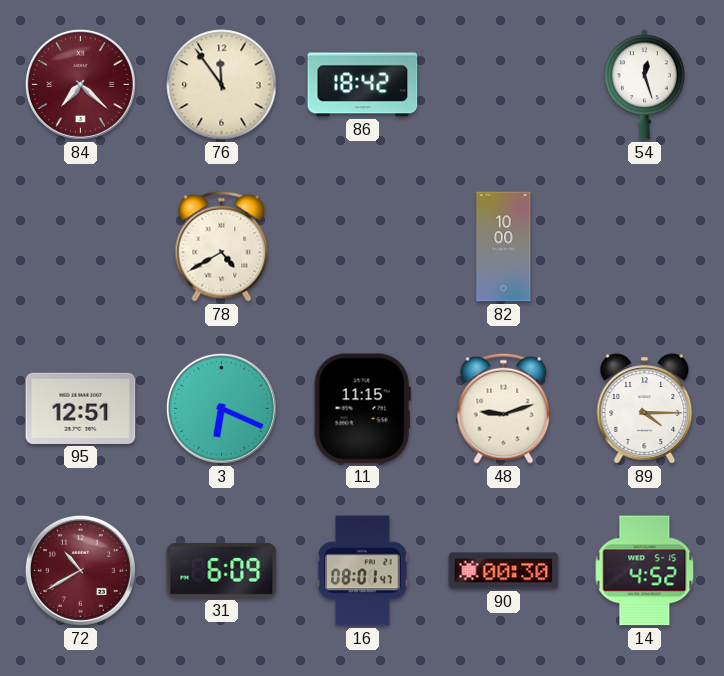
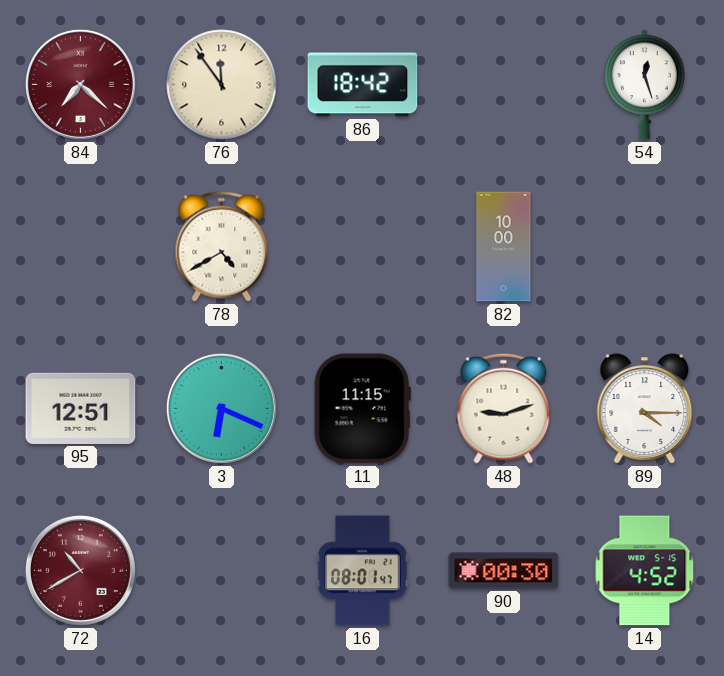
31: 6:09 -> none (222, 570)
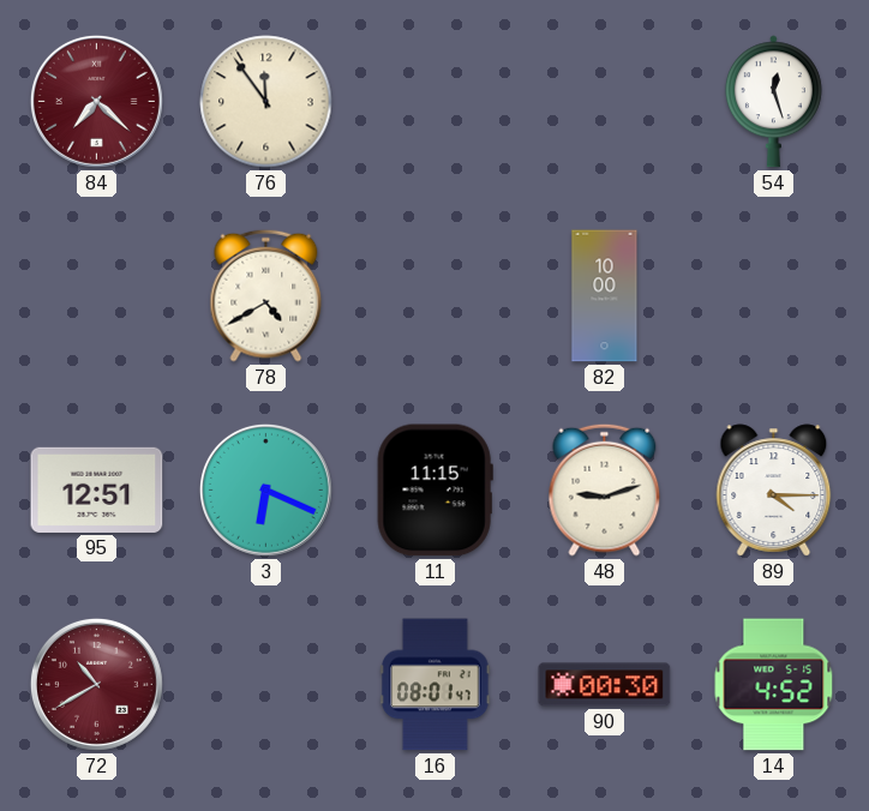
86: 18:42 -> none (363, 85)
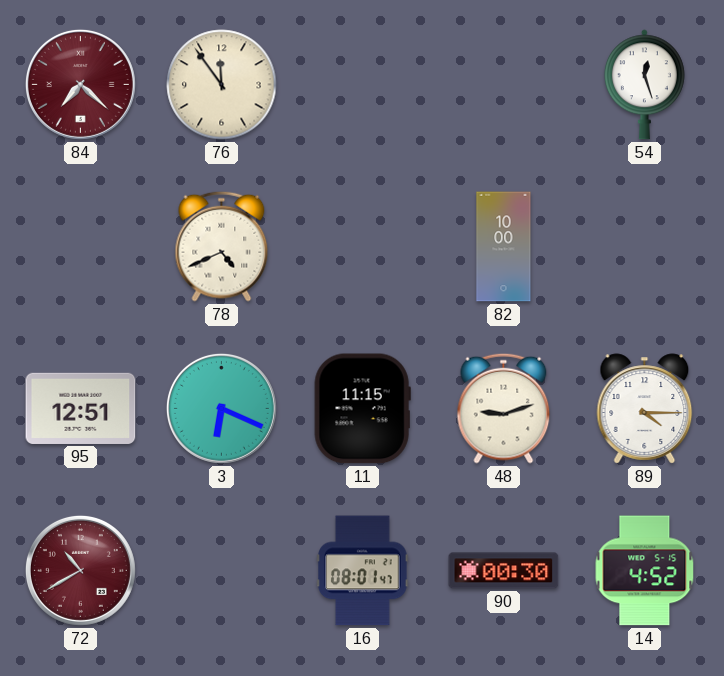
78: 4:40 -> 4:41 (222, 246)
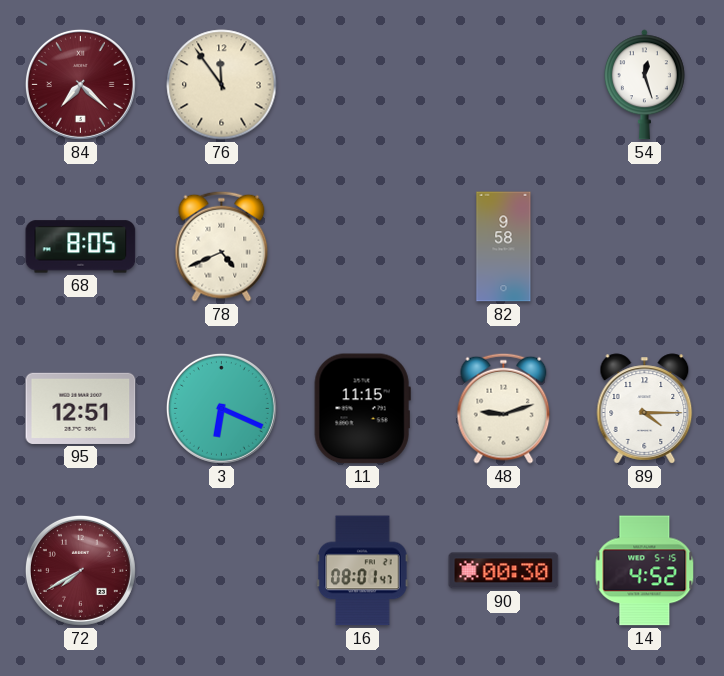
68: none -> 8:05 (81, 247)
82: 10:00 -> 9:58 (504, 247)
72: 10:40 -> 7:40 (80, 570)
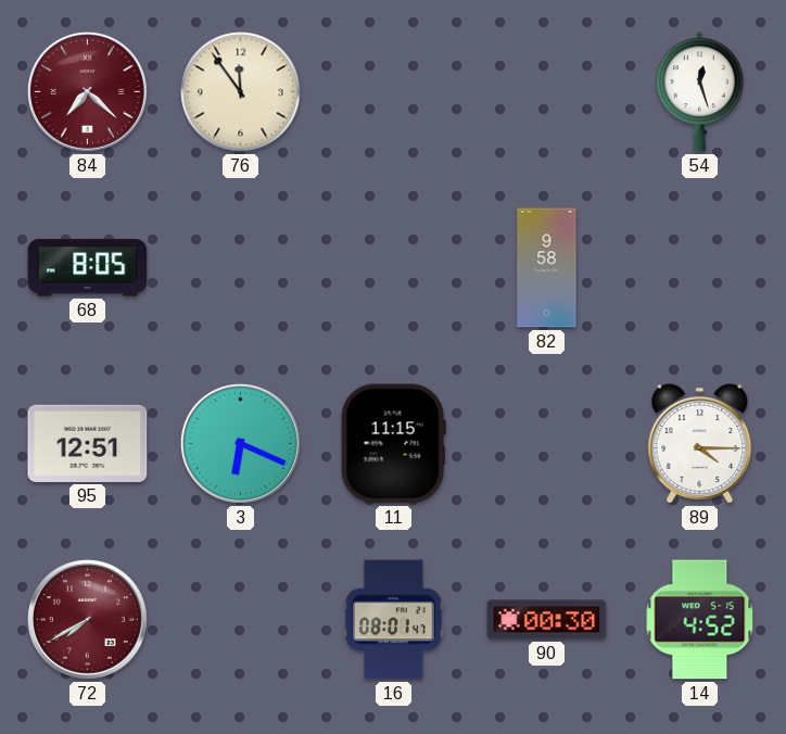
78: 4:41 -> none (222, 246)
48: 9:12 -> none (504, 408)
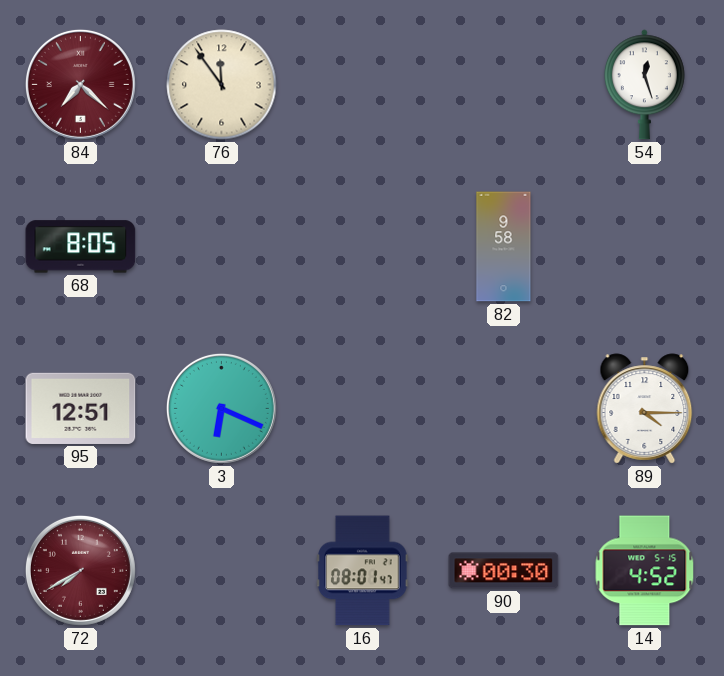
11: 11:15 -> none (393, 444)
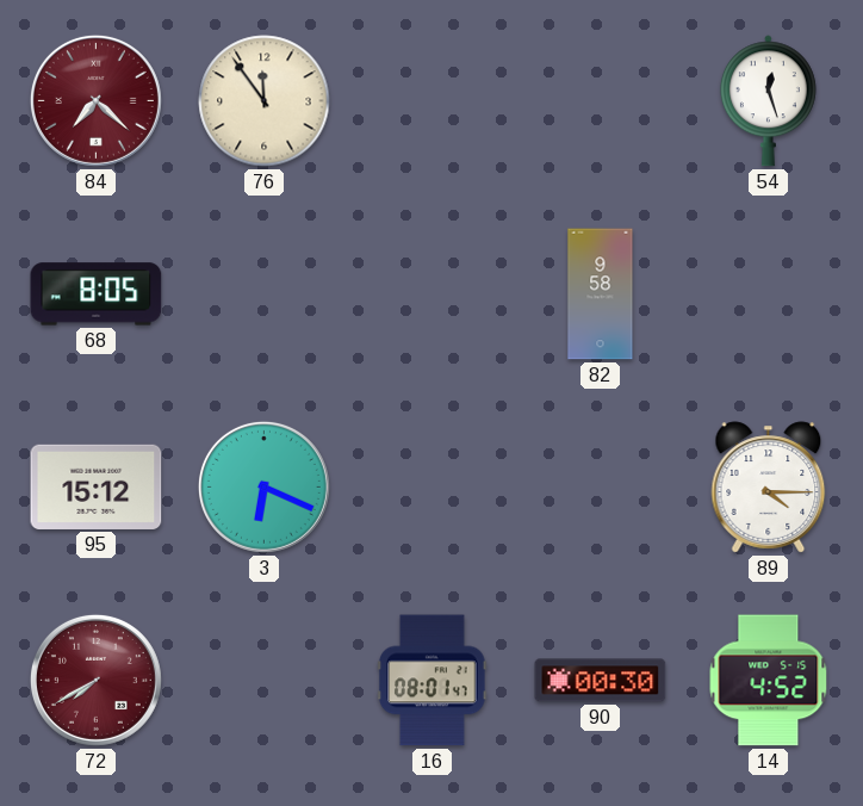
95: 12:51 -> 15:12 (97, 486)
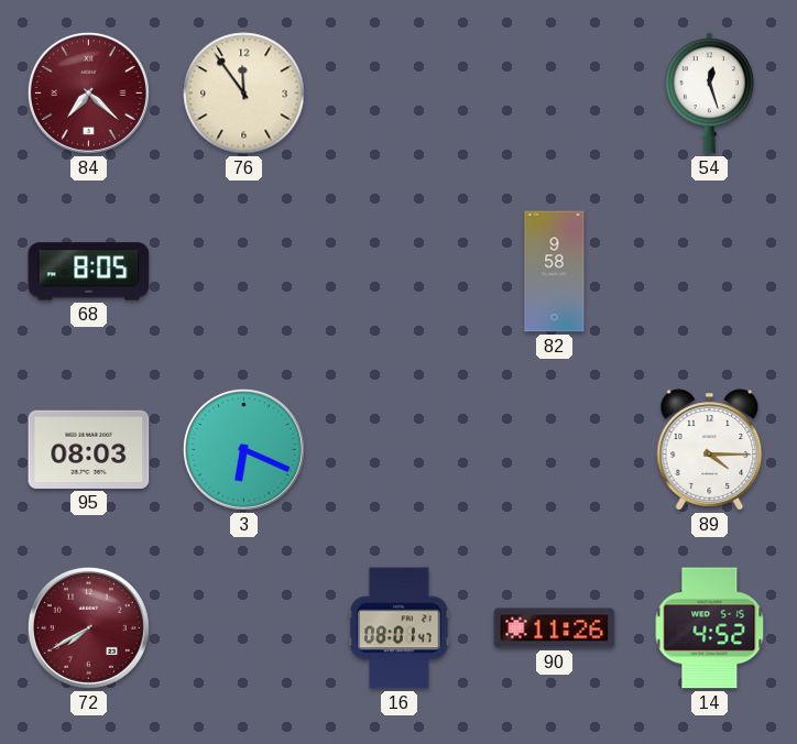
95: 15:12 -> 08:03 (89, 449)
90: 00:30 -> 11:26 (555, 628)
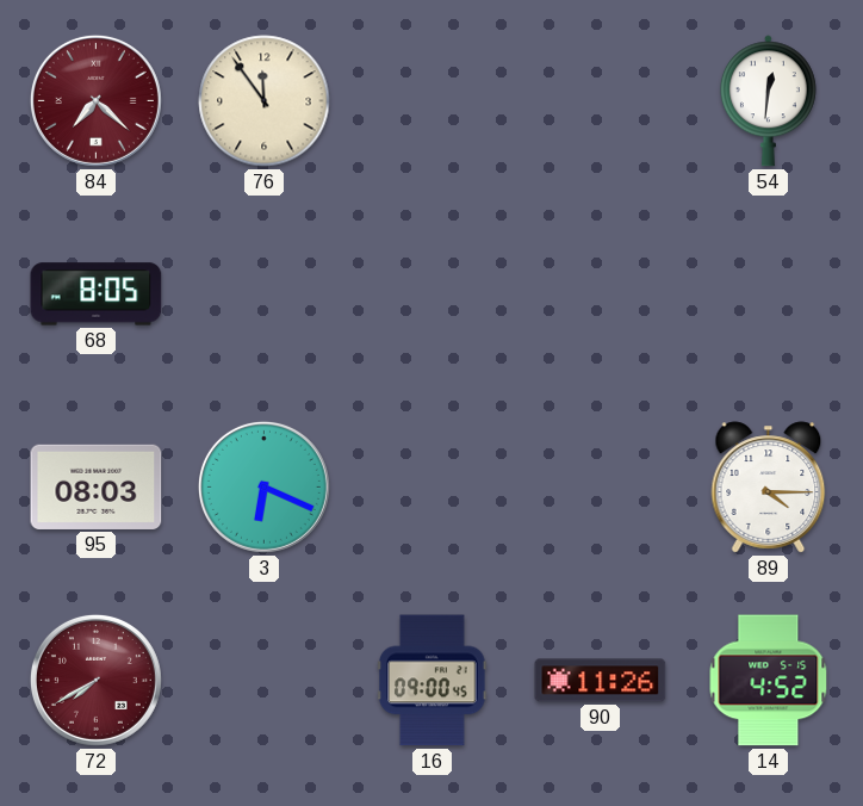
54: 12:27 -> 12:31 (768, 101)
82: 9:58 -> none (555, 272)
16: 08:01 -> 09:00 (433, 681)
